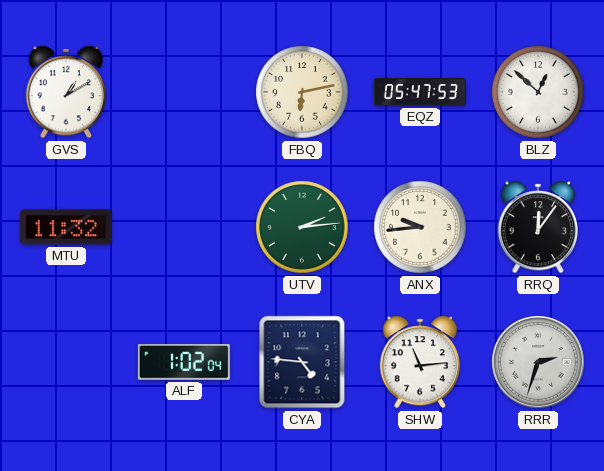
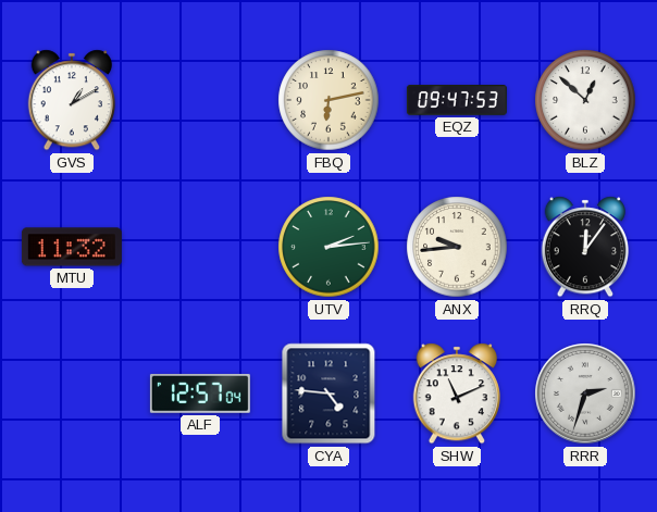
EQZ: 05:47 -> 09:47 (457, 100)
ALF: 1:02 -> 12:57 (200, 394)
SHW: 11:14 -> 11:11 (456, 394)
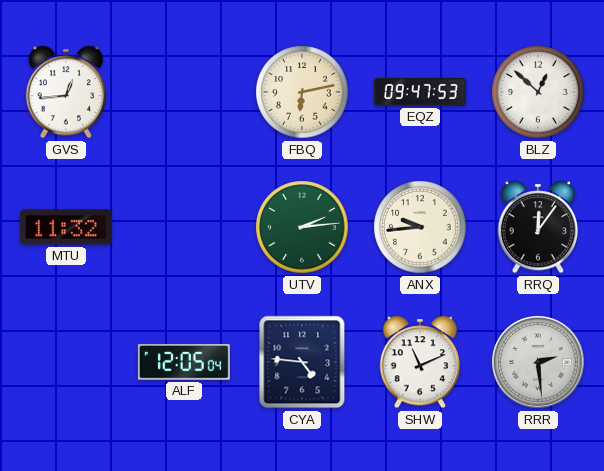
GVS: 1:10 -> 12:44 (65, 92)
ALF: 12:57 -> 12:05 (184, 362)
RRR: 2:33 -> 2:29 (538, 362)
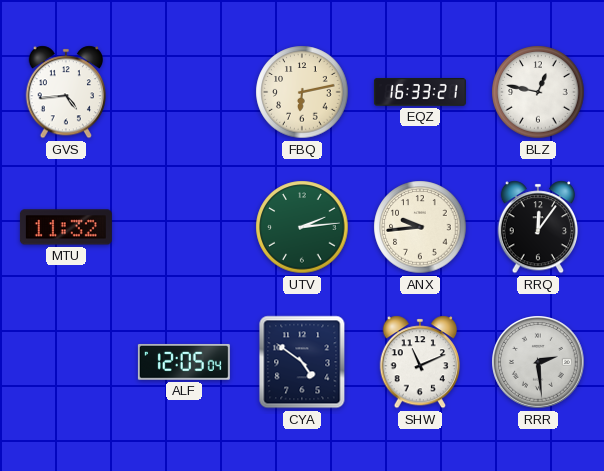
GVS: 12:44 -> 4:44 (65, 92)
EQZ: 09:47 -> 16:33 (420, 92)
BLZ: 12:52 -> 12:47 (538, 92)
CYA: 4:46 -> 4:51 (302, 362)
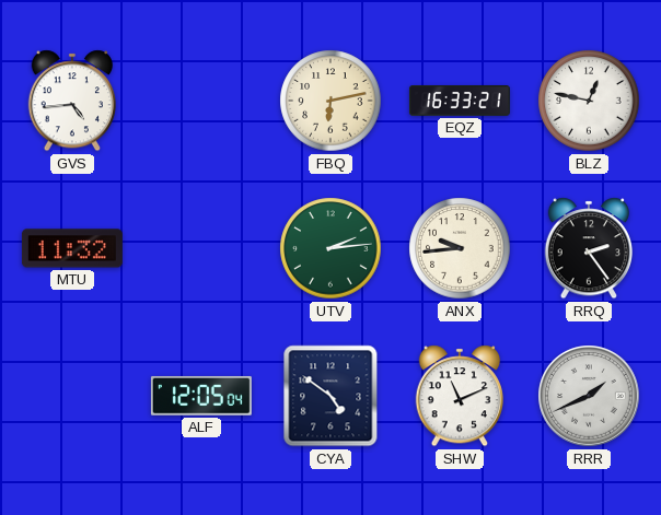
RRQ: 12:06 -> 2:24 (588, 248)
RRR: 2:29 -> 1:41 (589, 396)
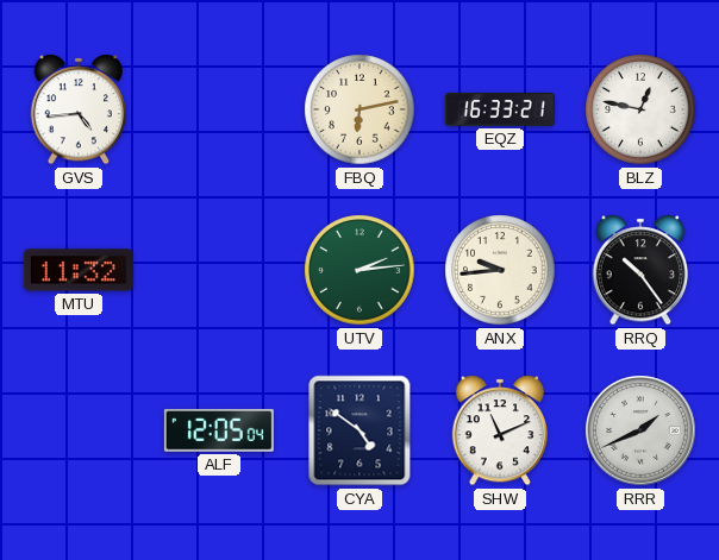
RRQ: 2:24 -> 10:24 (639, 270)
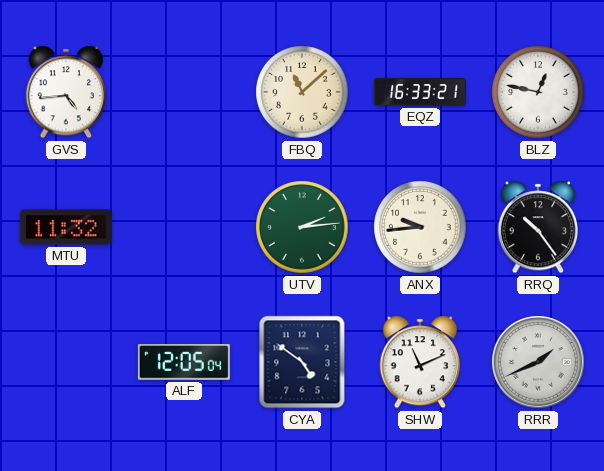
FBQ: 6:13 -> 11:08 (302, 92)
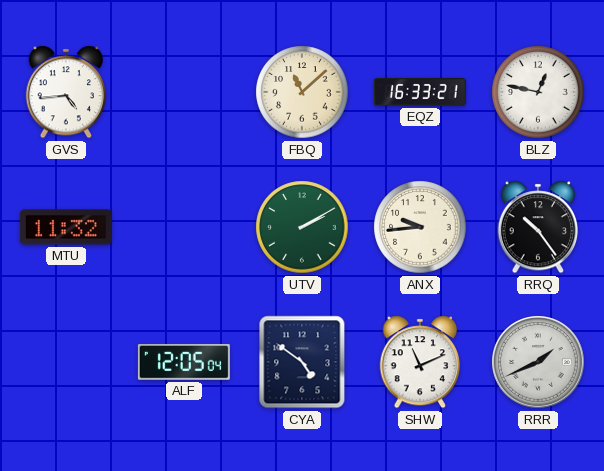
UTV: 2:14 -> 2:10 (302, 227)
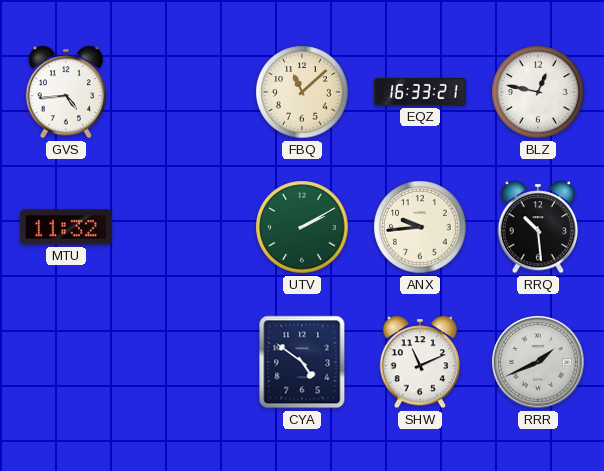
RRQ: 10:24 -> 10:29 (537, 227)
ALF: 12:05 -> none (184, 362)
